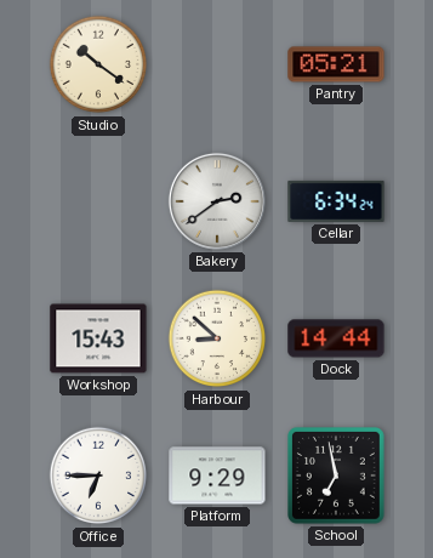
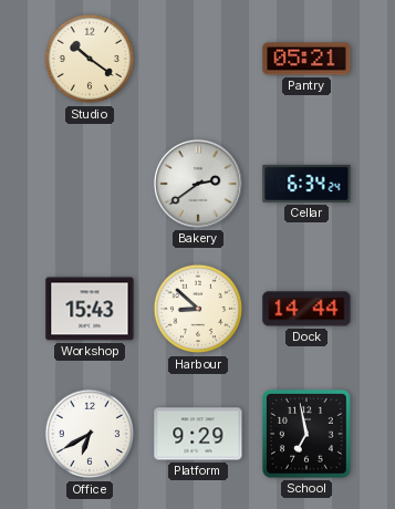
Office: 6:45 -> 6:40 (90, 434)
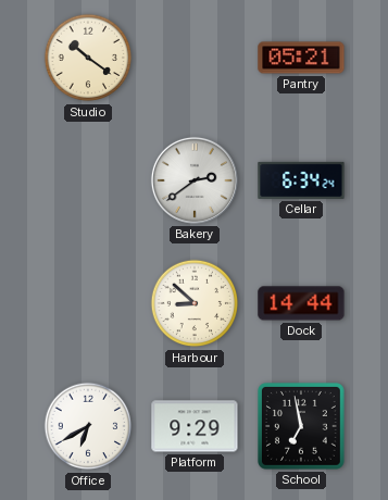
Workshop: 15:43 -> none (90, 309)
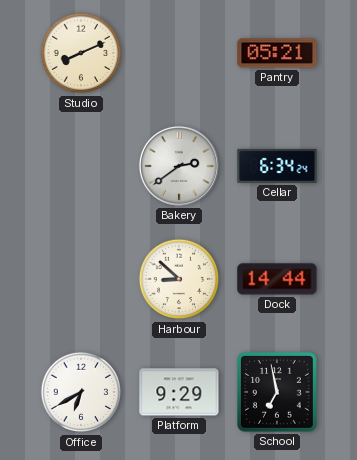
Studio: 10:21 -> 8:11 (81, 53)
